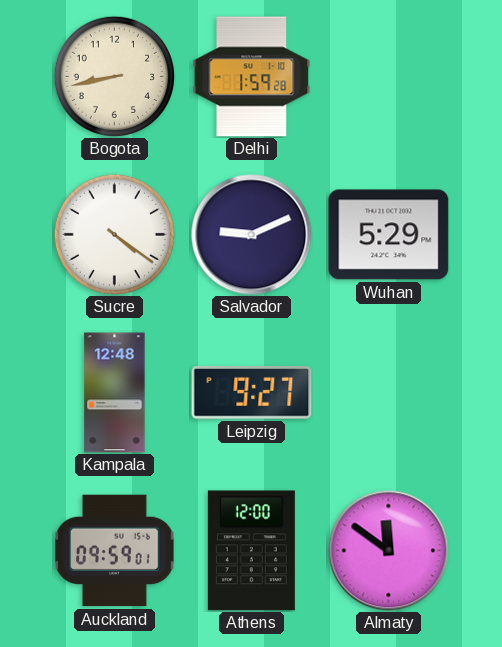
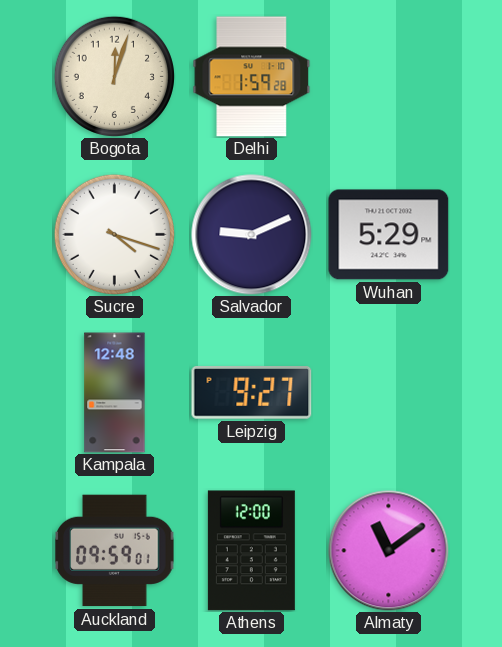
Bogota: 8:43 -> 12:03 (114, 76)
Sucre: 4:21 -> 4:18 (114, 234)
Almaty: 11:51 -> 11:09 (389, 551)
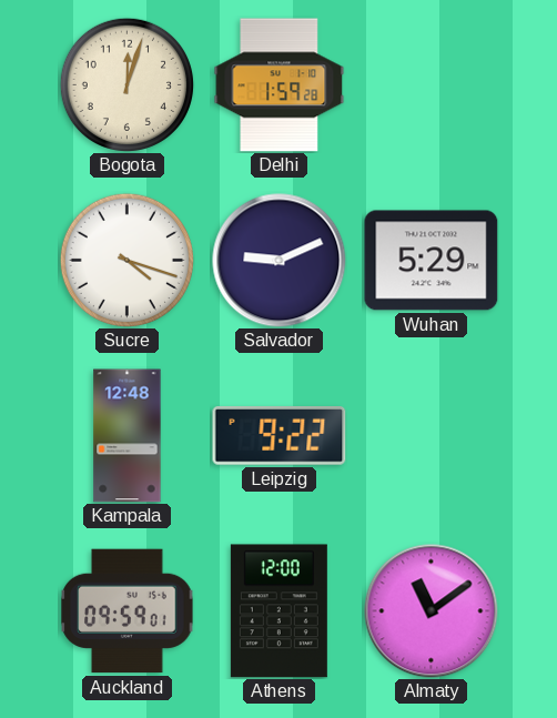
Leipzig: 9:27 -> 9:22 (280, 436)
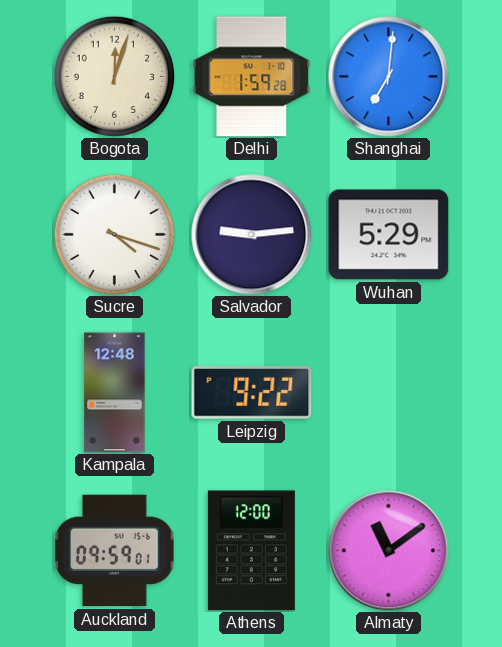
Shanghai: none -> 7:01 (389, 77)
Salvador: 9:11 -> 9:14 (252, 235)
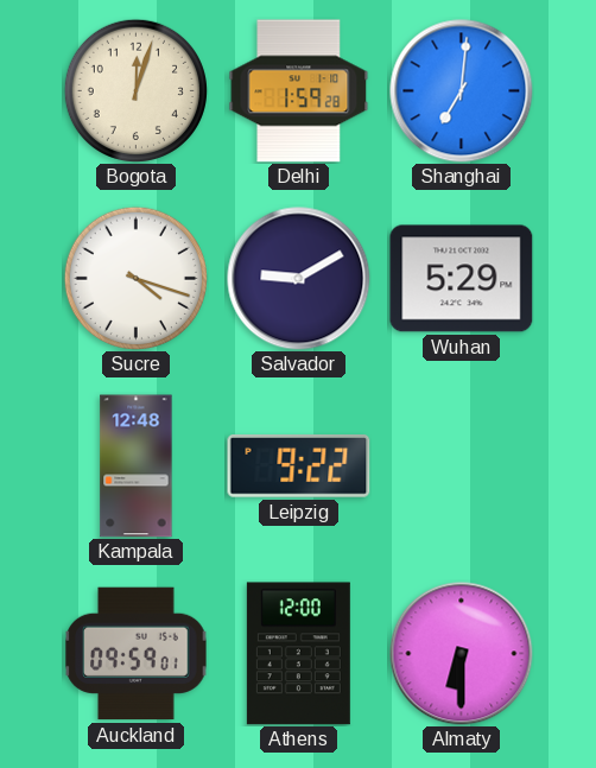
Salvador: 9:14 -> 9:10 (299, 279)
Almaty: 11:09 -> 6:30 (462, 654)
